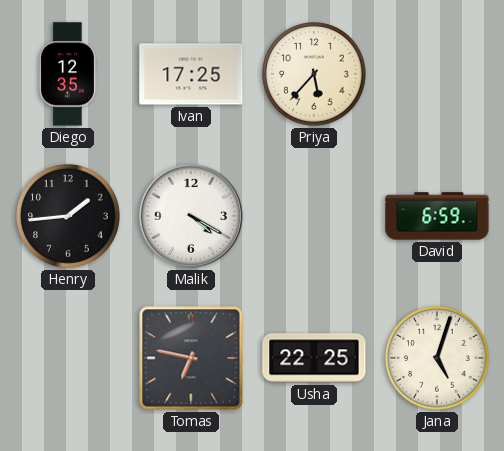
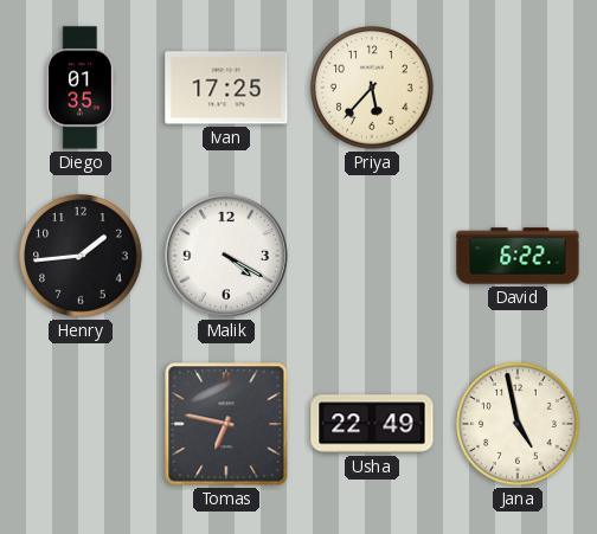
Diego: 12:35 -> 01:35 (81, 88)
David: 6:59 -> 6:22 (518, 256)
Usha: 22:25 -> 22:49 (372, 424)
Jana: 5:03 -> 4:58 (518, 424)
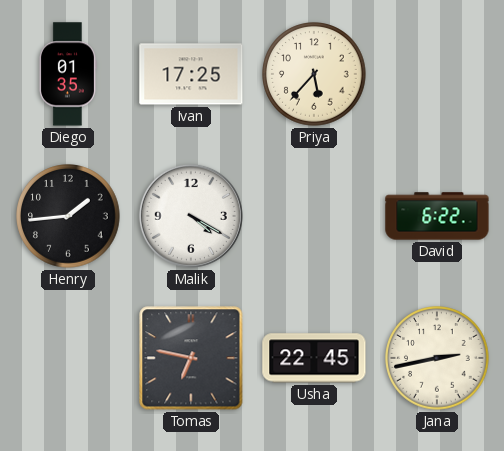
Usha: 22:49 -> 22:45 (314, 358)
Jana: 4:58 -> 2:43 (437, 358)
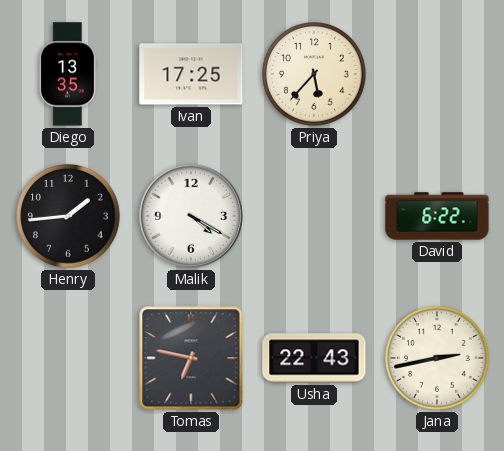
Diego: 01:35 -> 13:35 (68, 74)
Usha: 22:45 -> 22:43 (314, 358)
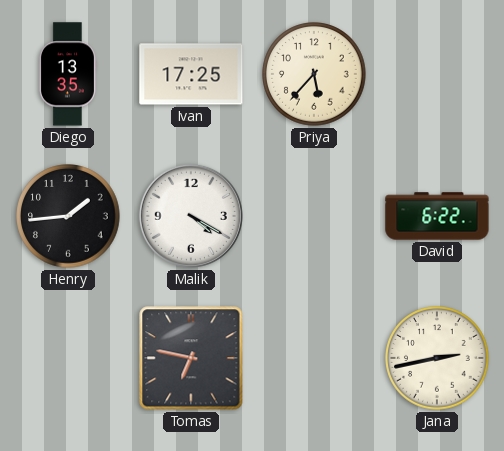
Usha: 22:43 -> none (314, 358)
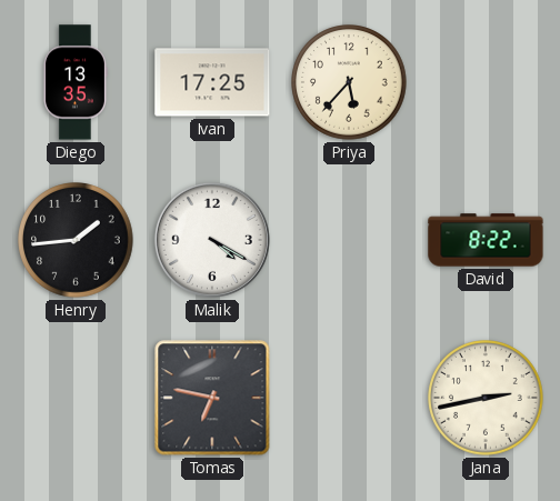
David: 6:22 -> 8:22 (486, 240)
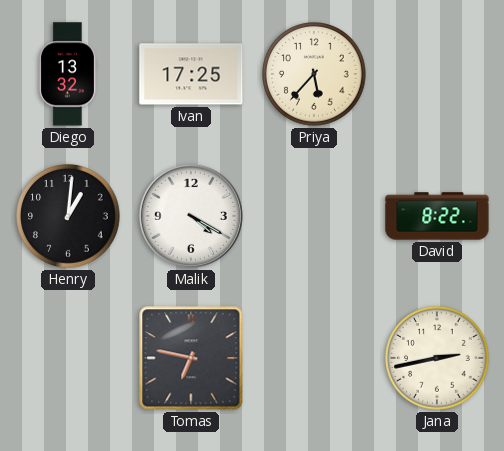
Diego: 13:35 -> 13:32 (68, 74)
Henry: 1:44 -> 1:01 (68, 216)
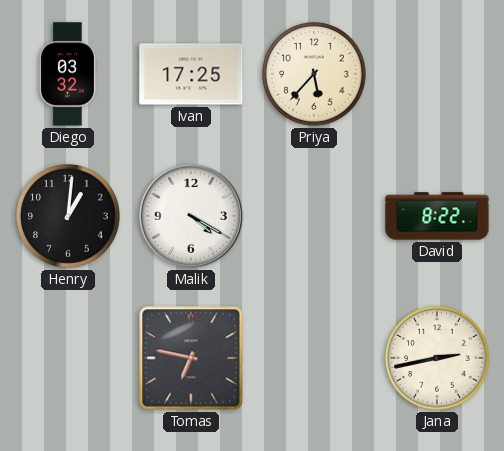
Diego: 13:32 -> 03:32 (68, 74)
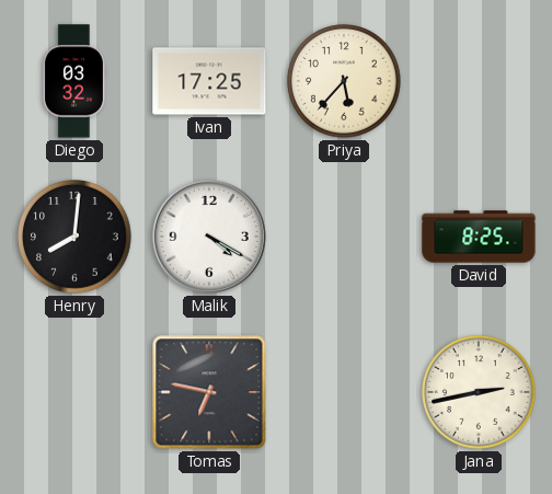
Henry: 1:01 -> 8:01 (74, 237)
David: 8:22 -> 8:25 (479, 237)
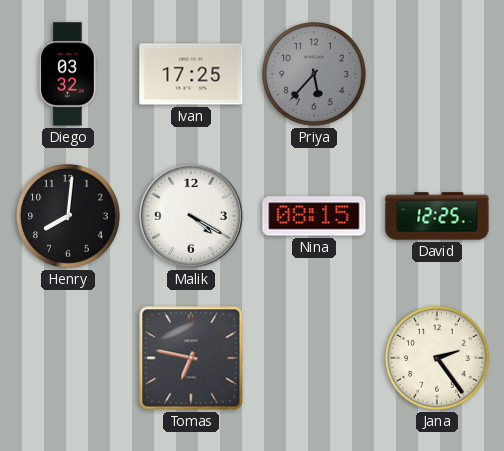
Priya dial: cream -> grey (314, 74)
Nina: none -> 08:15 (314, 216)
David: 8:25 -> 12:25 (437, 216)
Jana: 2:43 -> 2:24 (437, 358)
